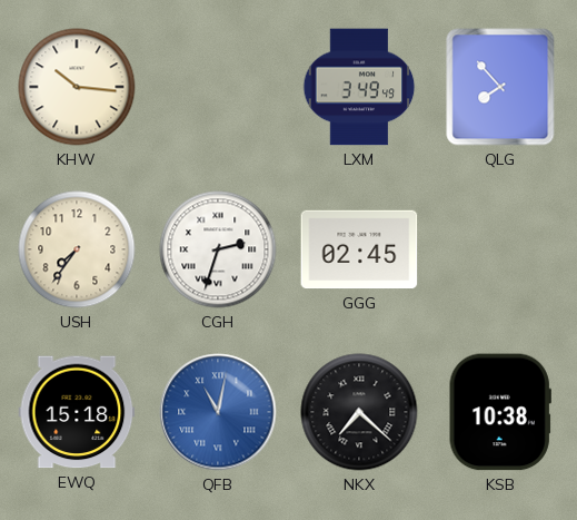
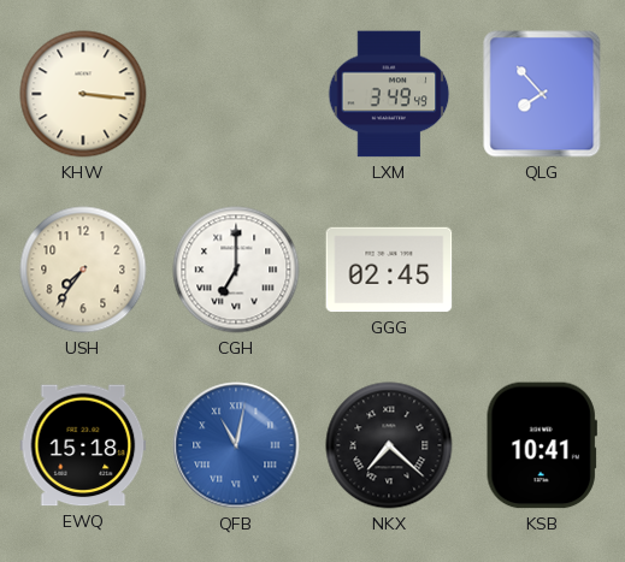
KHW: 10:16 -> 3:16 (83, 94)
CGH: 2:33 -> 7:00 (236, 270)
KSB: 10:38 -> 10:41 (542, 445)
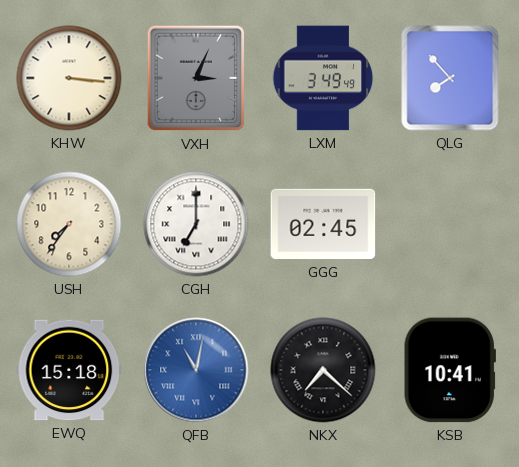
VXH: none -> 3:04 (196, 78)
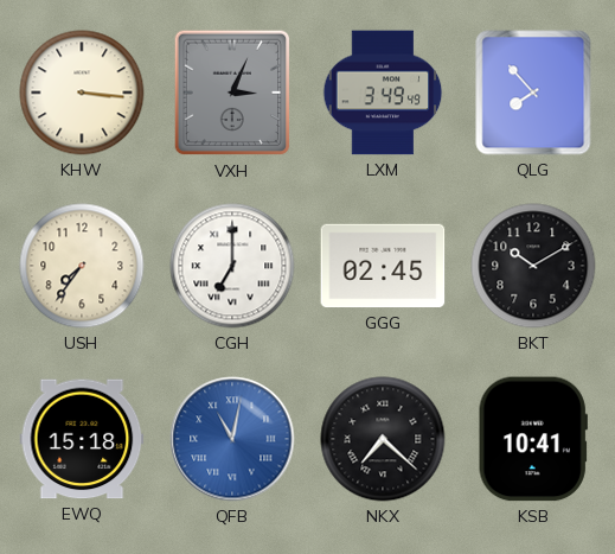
BKT: none -> 10:10 (533, 266)
